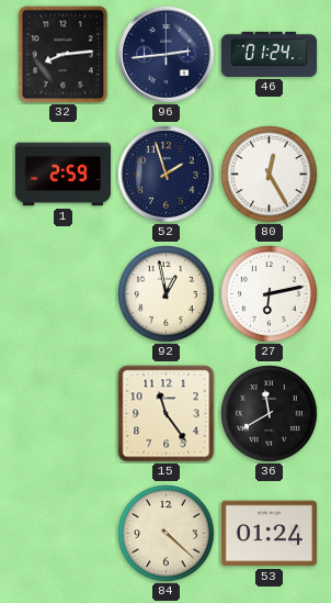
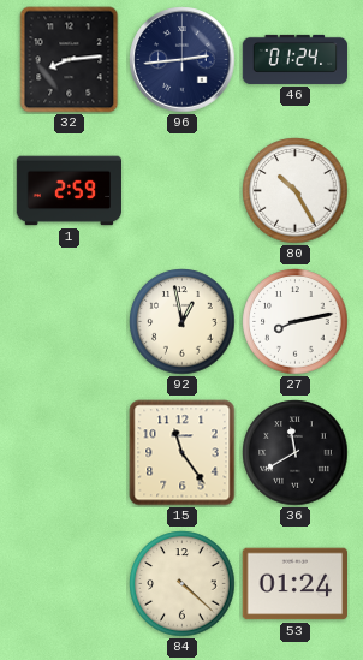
52: 1:57 -> none (167, 175)
80: 12:25 -> 10:25 (296, 191)
27: 6:13 -> 8:13 (296, 322)
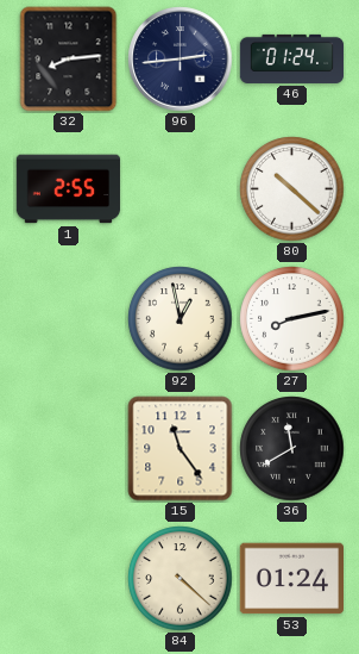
1: 2:59 -> 2:55 (69, 189)
80: 10:25 -> 10:22 (292, 189)
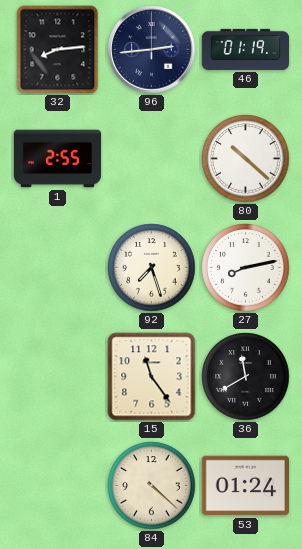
46: 01:24 -> 01:19 (246, 49)
92: 12:58 -> 7:27 (152, 268)
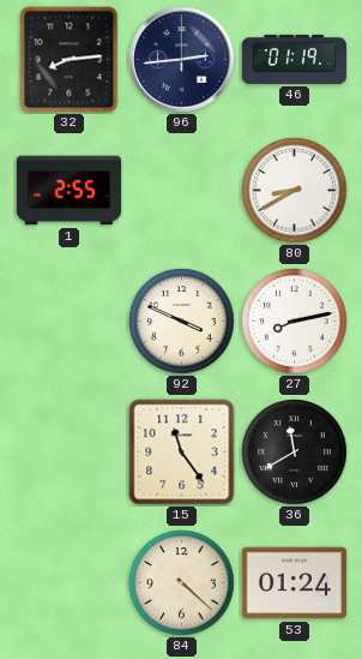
80: 10:22 -> 8:40 (295, 191)
92: 7:27 -> 3:49 (182, 322)
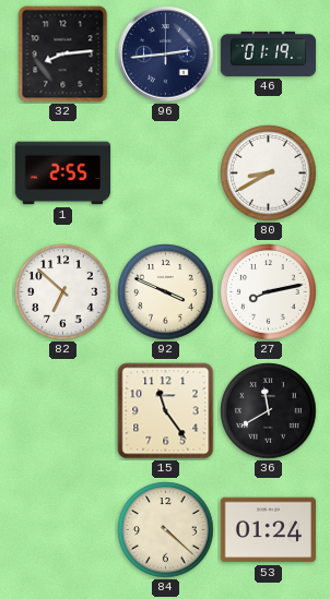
82: none -> 6:52 (63, 292)
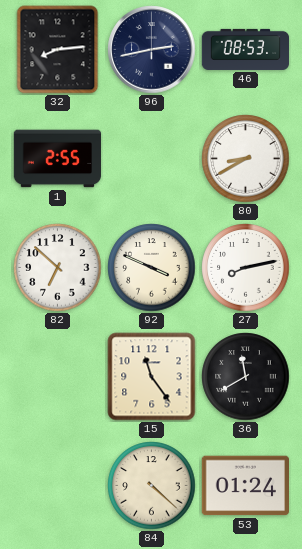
96: 2:44 -> 2:43 (152, 50)
46: 01:19 -> 08:53 (246, 49)
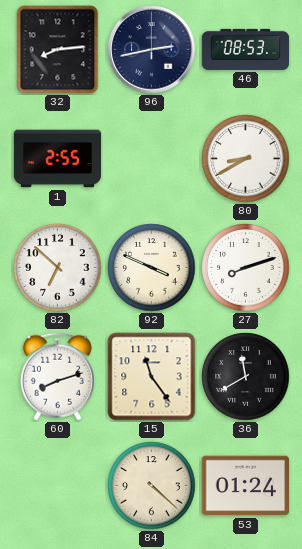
27: 8:13 -> 8:12 (246, 268)
60: none -> 8:12 (57, 377)
